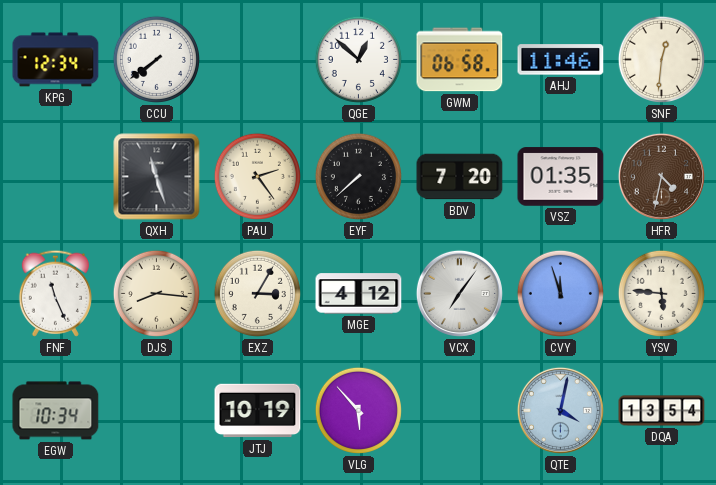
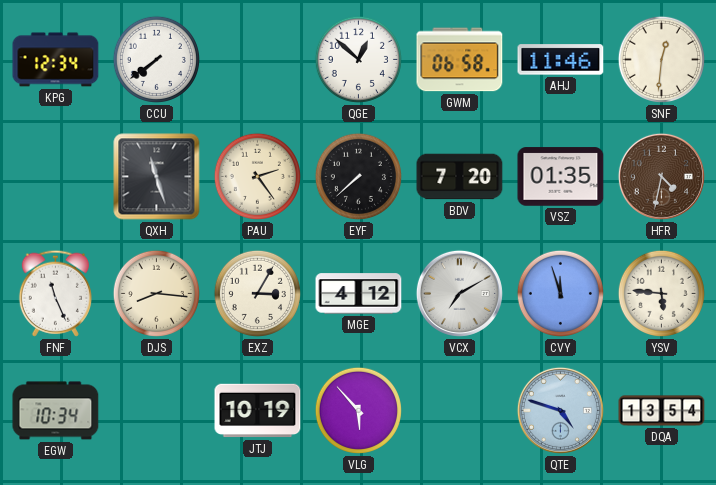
VCX: 7:06 -> 7:10 (459, 293)
QTE: 4:02 -> 4:48 (560, 410)
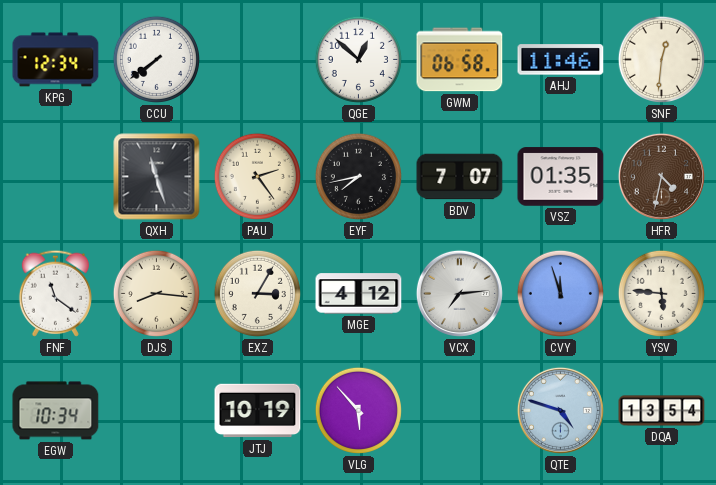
EYF: 7:38 -> 7:43 (358, 176)
BDV: 7:20 -> 7:07 (460, 177)
FNF: 11:26 -> 11:21 (55, 293)
VCX: 7:10 -> 7:14 (459, 293)
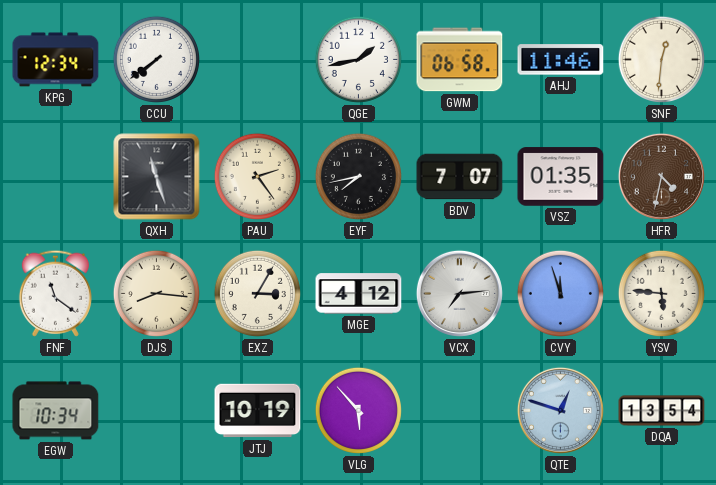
QGE: 12:52 -> 1:43 (358, 59)
QTE: 4:48 -> 12:48 (560, 410)
